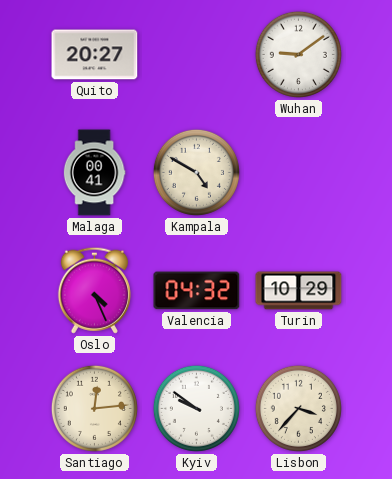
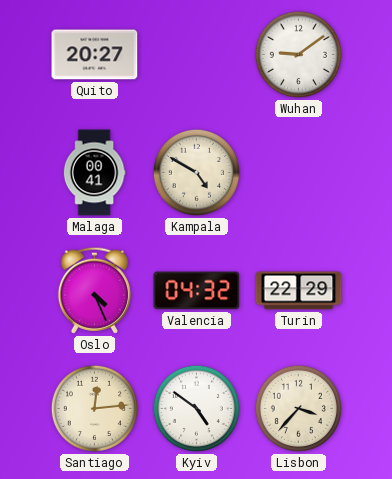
Turin: 10:29 -> 22:29 (299, 291)
Kyiv: 9:51 -> 4:51 (196, 408)
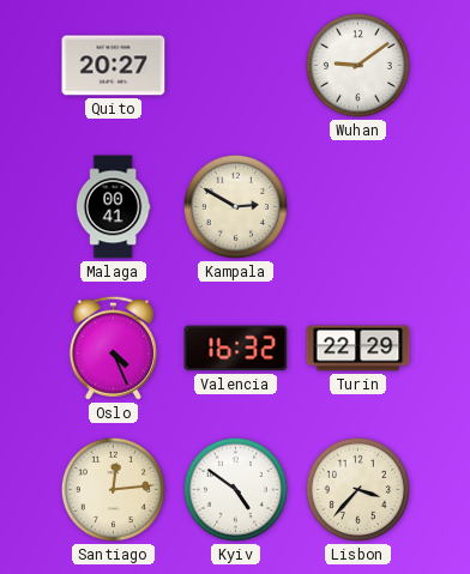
Kampala: 4:50 -> 2:50 (235, 206)
Valencia: 04:32 -> 16:32 (236, 349)
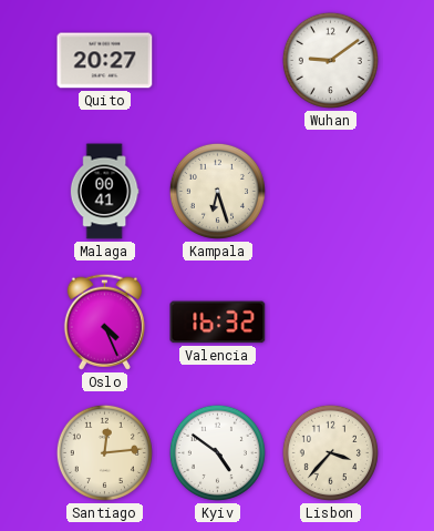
Kampala: 2:50 -> 6:27 (217, 191)
Turin: 22:29 -> none (358, 349)
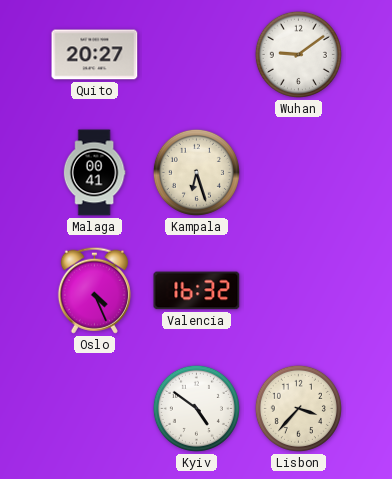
Santiago: 12:14 -> none (104, 452)
